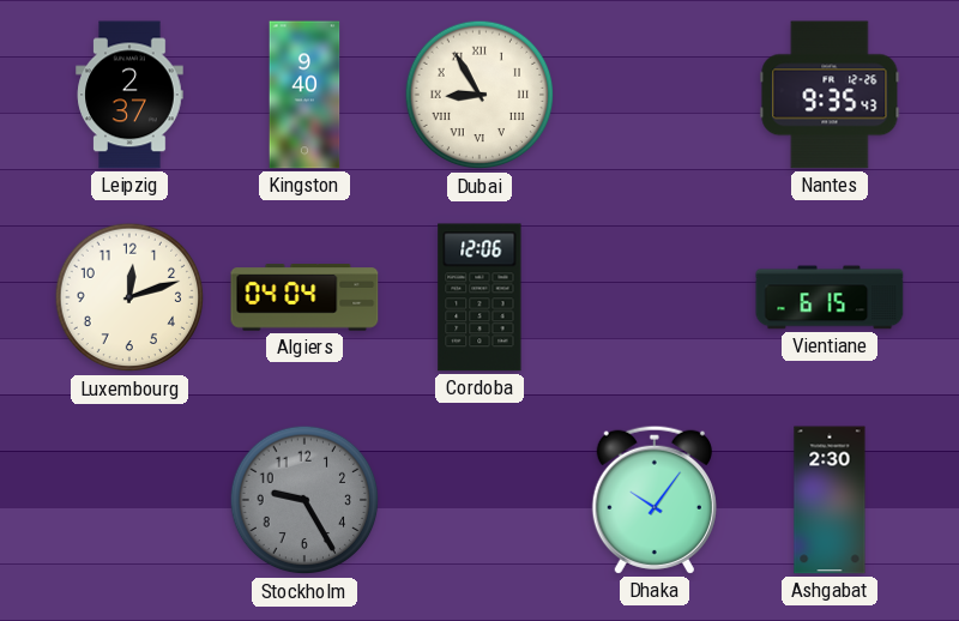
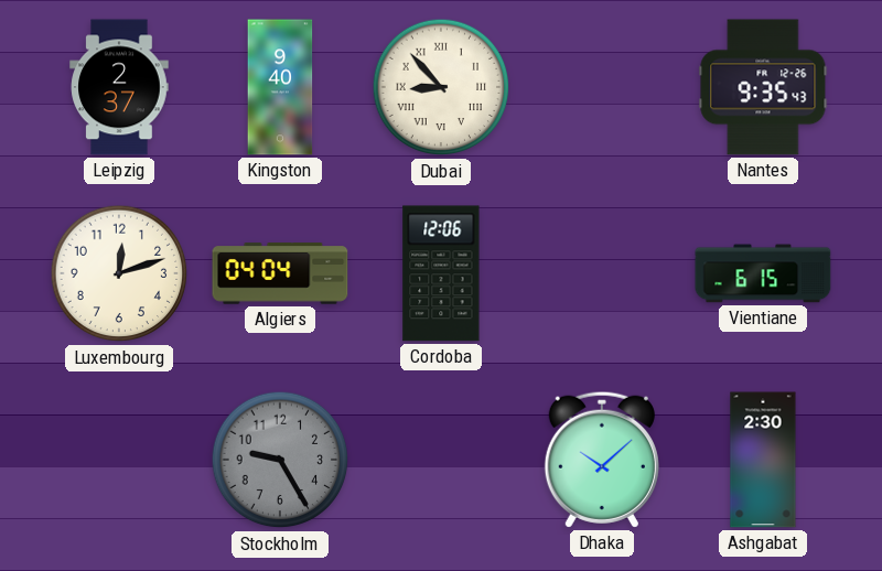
Dubai: 8:55 -> 8:53 (441, 87)
Dhaka: 10:06 -> 10:08 (602, 460)
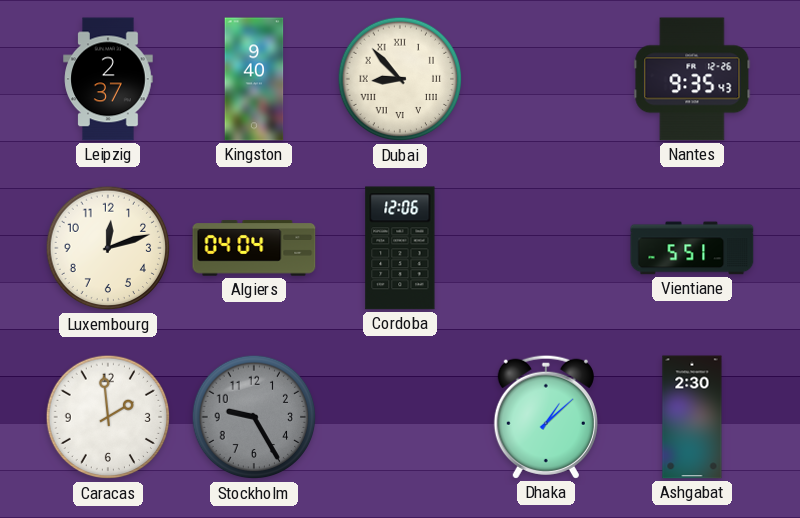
Vientiane: 6:15 -> 5:51 (692, 248)
Caracas: none -> 1:59 (108, 417)
Dhaka: 10:08 -> 1:08 (546, 417)
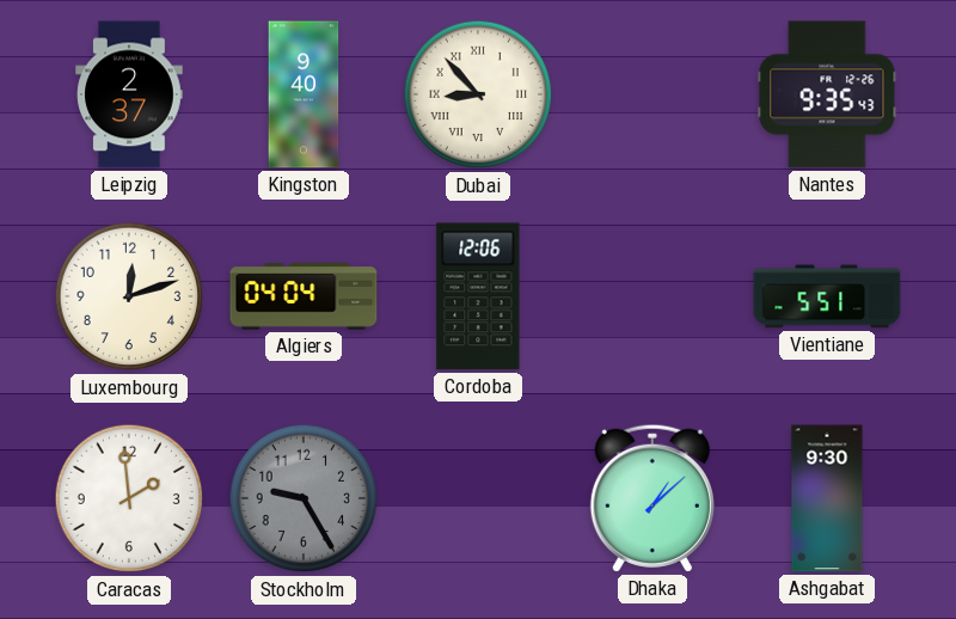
Ashgabat: 2:30 -> 9:30 (827, 498)
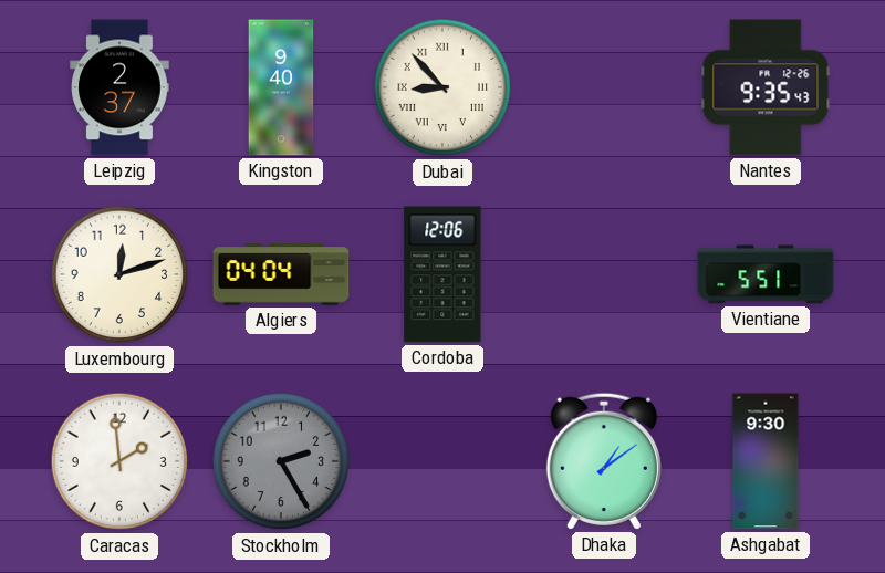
Stockholm: 9:25 -> 2:25 (281, 461)
Dhaka: 1:08 -> 1:09 (604, 461)
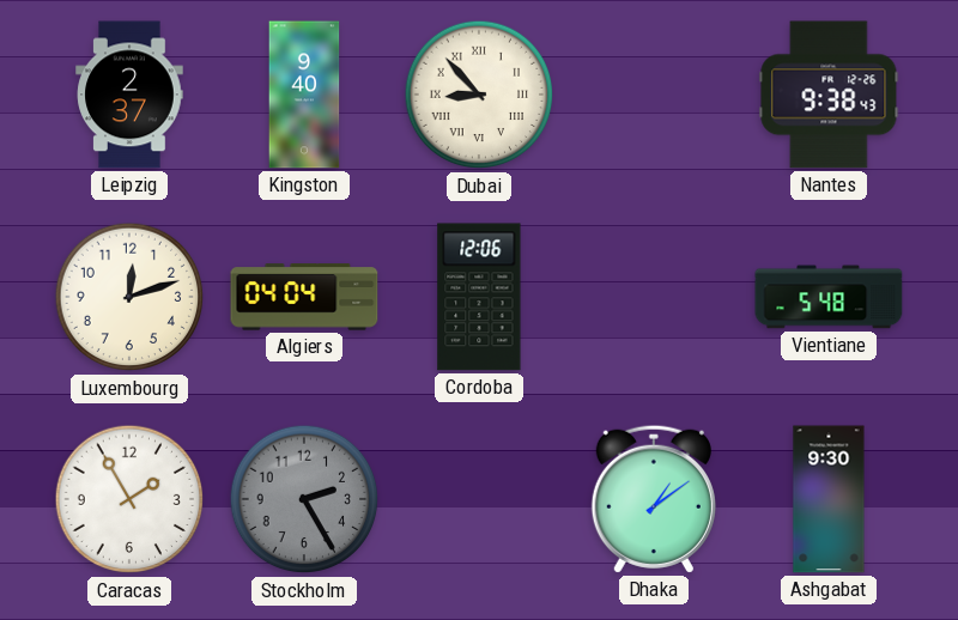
Nantes: 9:35 -> 9:38 (829, 95)
Vientiane: 5:51 -> 5:48 (829, 297)
Caracas: 1:59 -> 1:55 (129, 499)
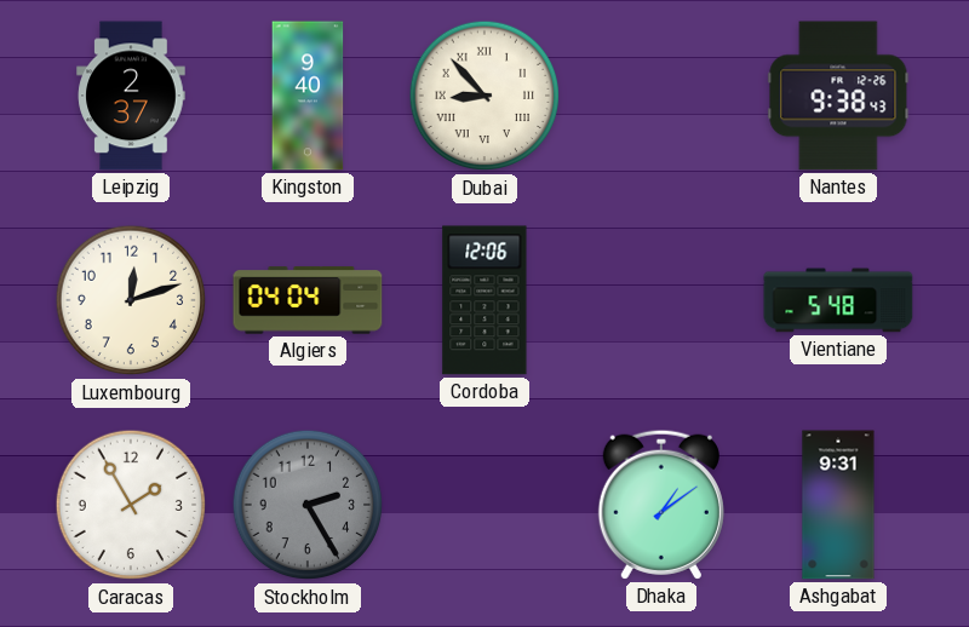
Ashgabat: 9:30 -> 9:31 (838, 505)
